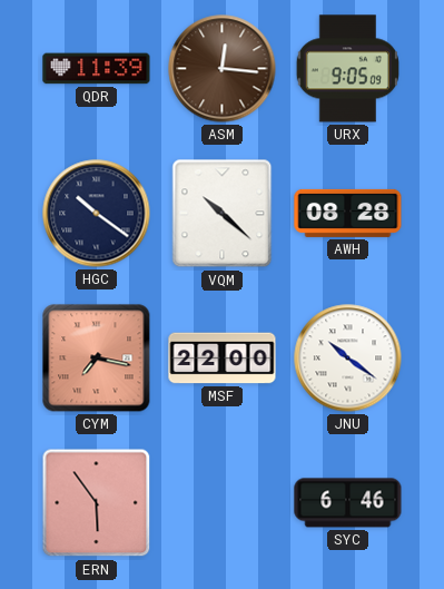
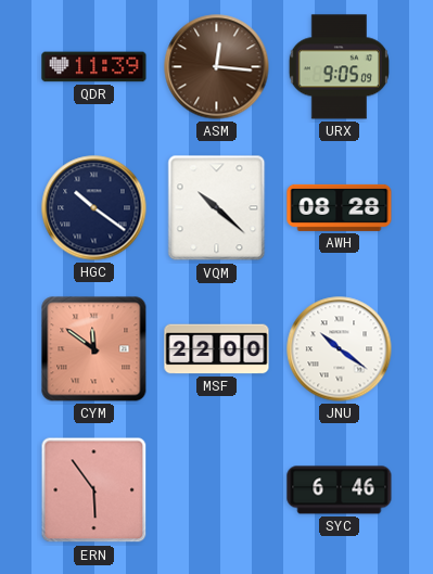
CYM: 7:17 -> 11:51 (94, 349)
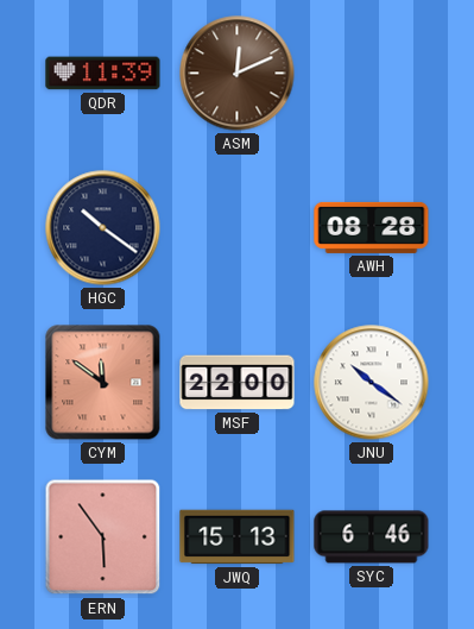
ASM: 12:16 -> 12:11 (238, 74)
URX: 9:05 -> none (339, 67)
VQM: 10:22 -> none (217, 208)
JWQ: none -> 15:13 (238, 537)
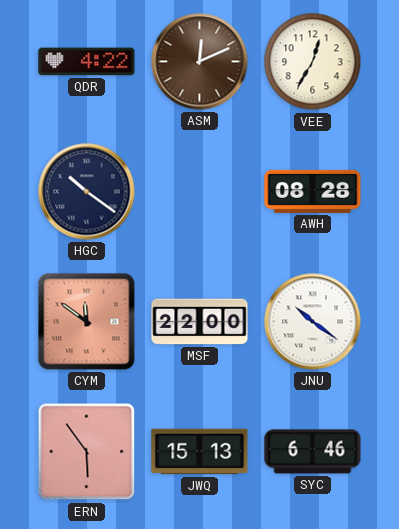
QDR: 11:39 -> 4:22 (87, 62)
VEE: none -> 12:35 (313, 62)
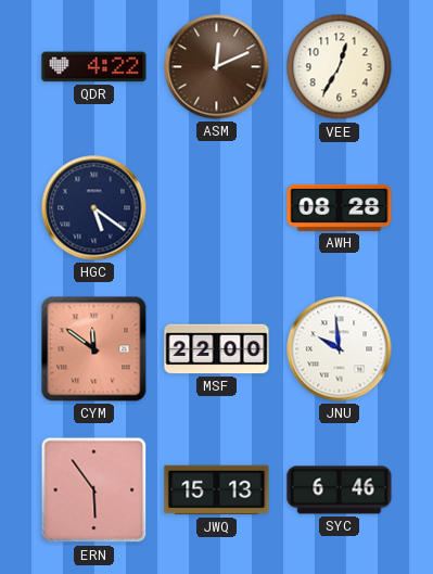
HGC: 10:21 -> 5:21 (94, 208)
JNU: 10:21 -> 9:59 (340, 349)
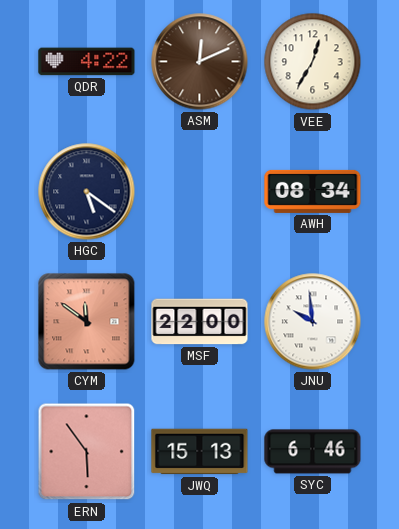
AWH: 08:28 -> 08:34 (313, 191)
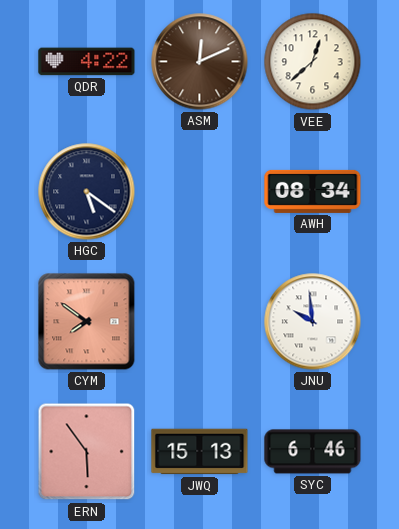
VEE: 12:35 -> 12:38 (313, 62)
CYM: 11:51 -> 7:51 (87, 322)
MSF: 22:00 -> none (200, 322)
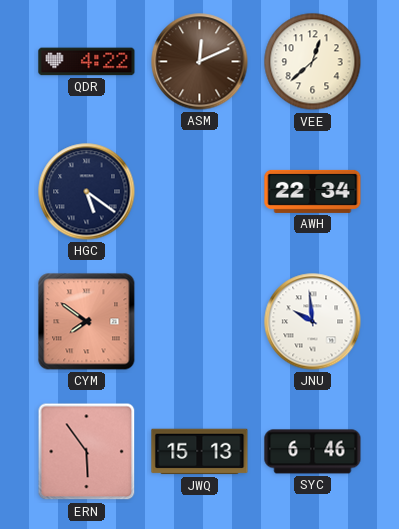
AWH: 08:34 -> 22:34 (313, 191)
